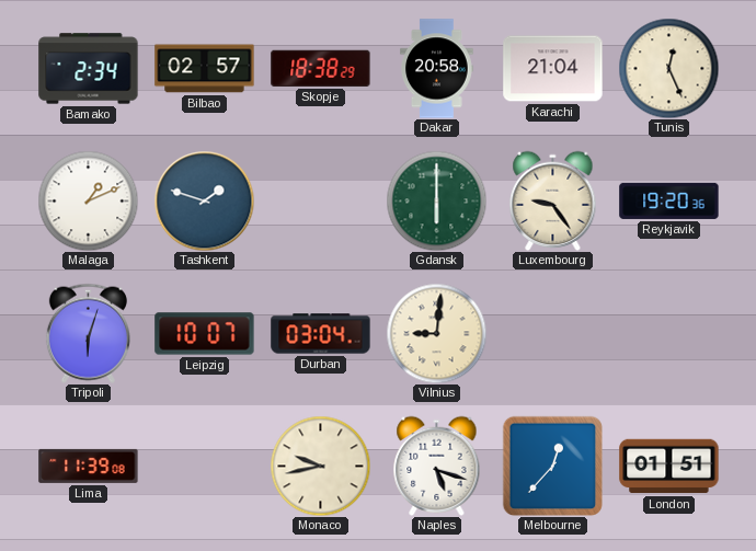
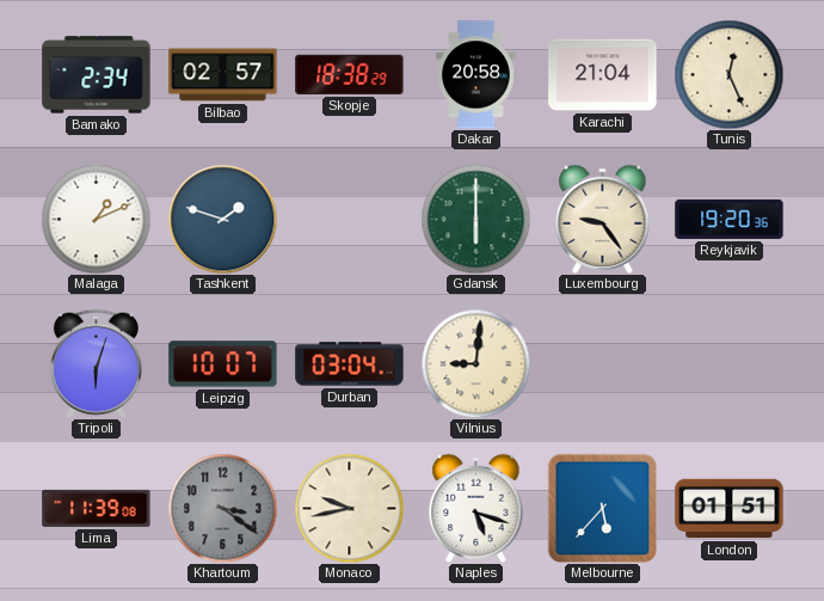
Khartoum: none -> 3:21 (222, 508)
Melbourne: 12:37 -> 5:37 (602, 508)
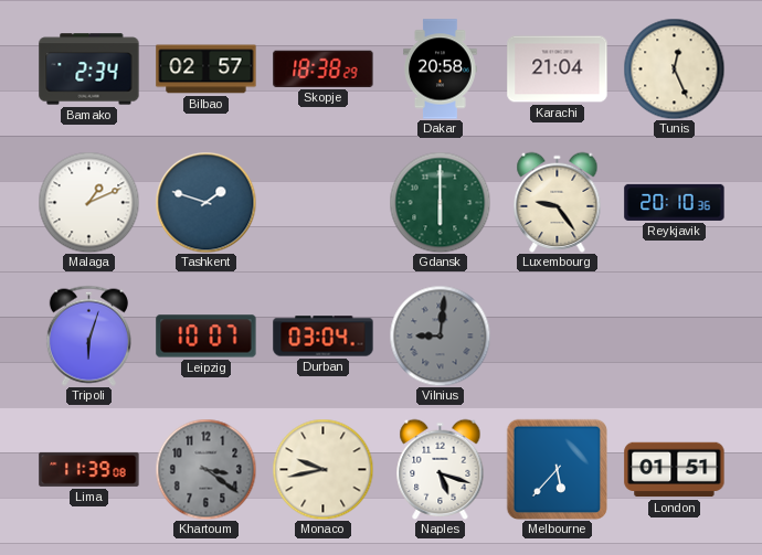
Reykjavik: 19:20 -> 20:10 (675, 202)
Vilnius dial: cream -> grey (440, 335)
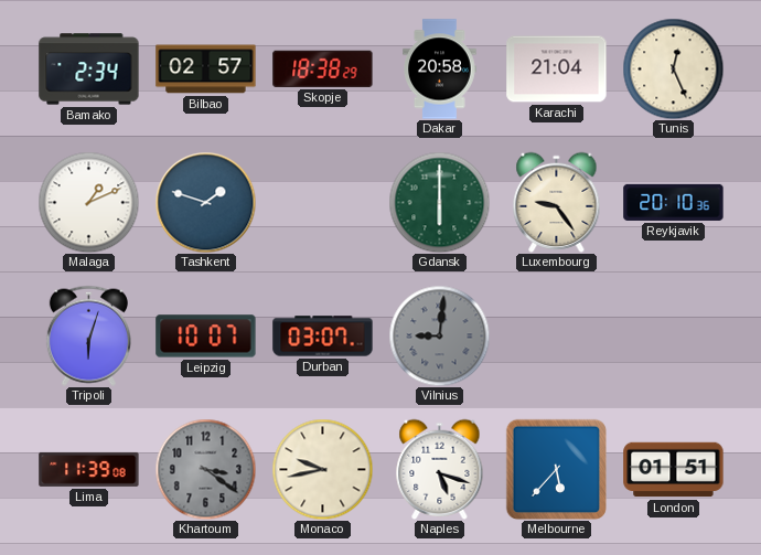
Durban: 03:04 -> 03:07 (323, 337)
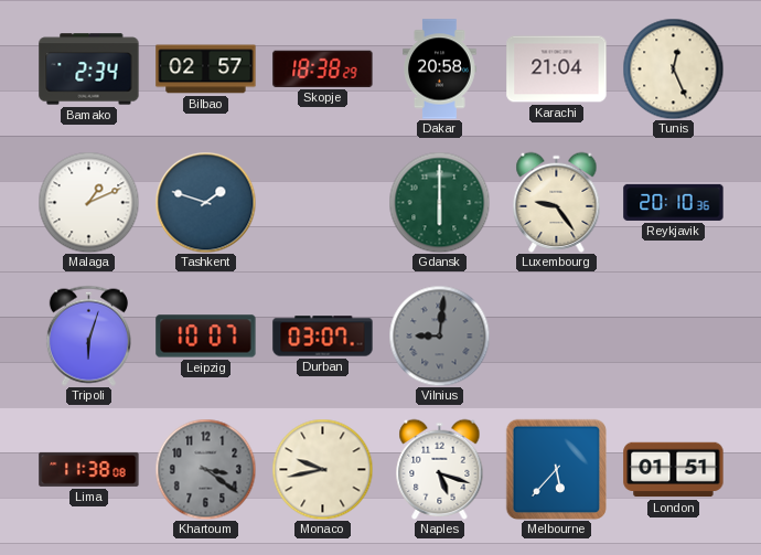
Lima: 11:39 -> 11:38 (89, 469)
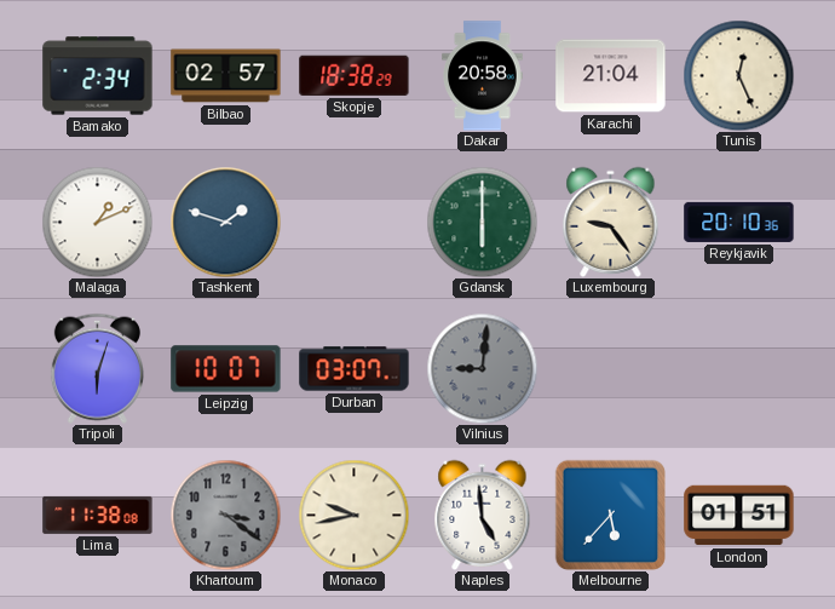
Naples: 5:18 -> 4:59 (483, 515)
